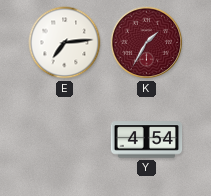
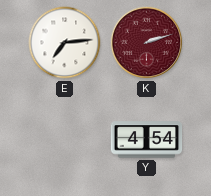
K: 1:35 -> 2:12 (147, 43)
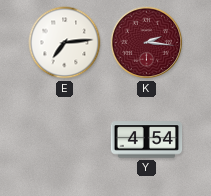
K: 2:12 -> 2:16 (147, 43)
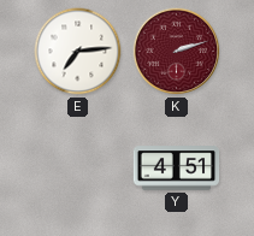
K: 2:16 -> 2:12 (177, 52)
Y: 4:54 -> 4:51 (177, 169)
